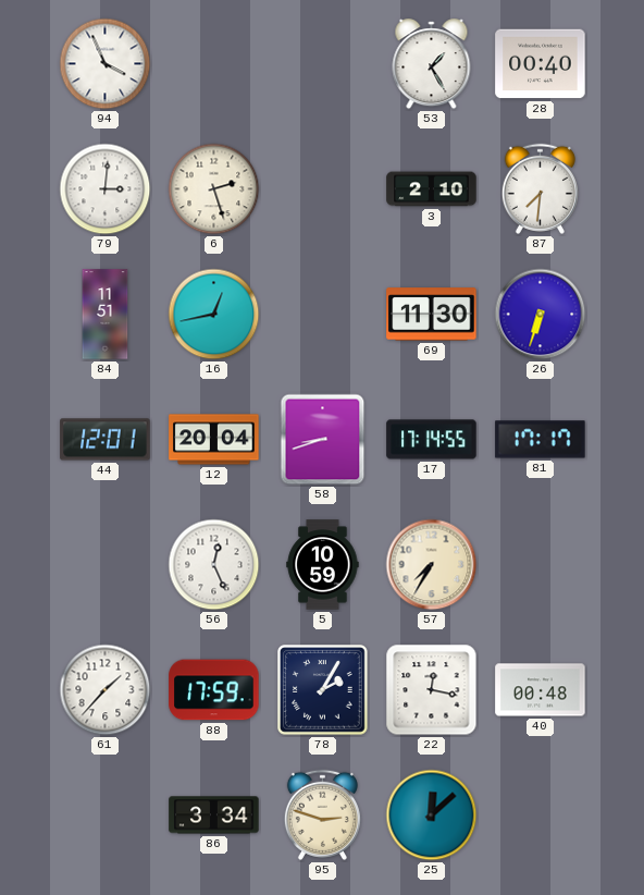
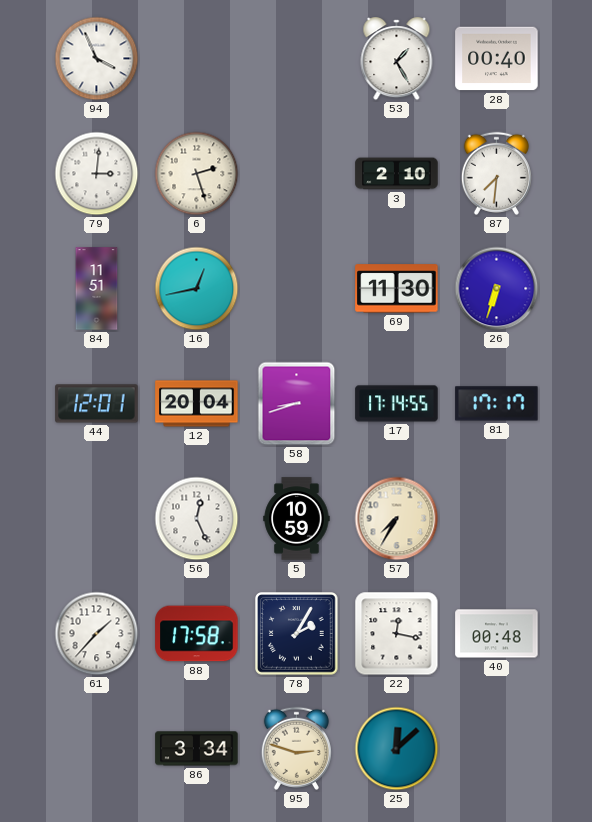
88: 17:59 -> 17:58 (197, 634)
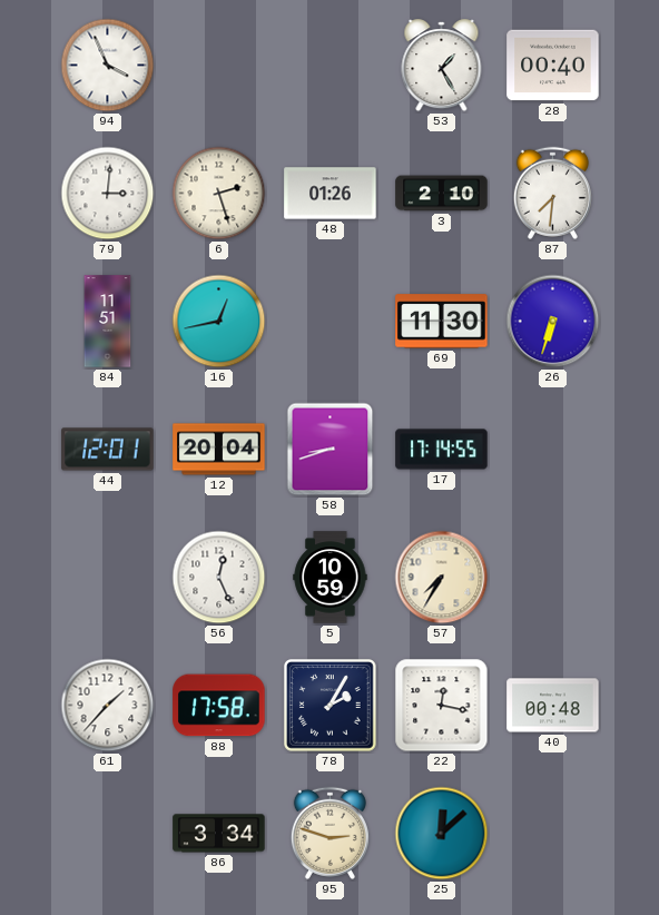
48: none -> 01:26 (331, 194)
81: 17:17 -> none (497, 404)
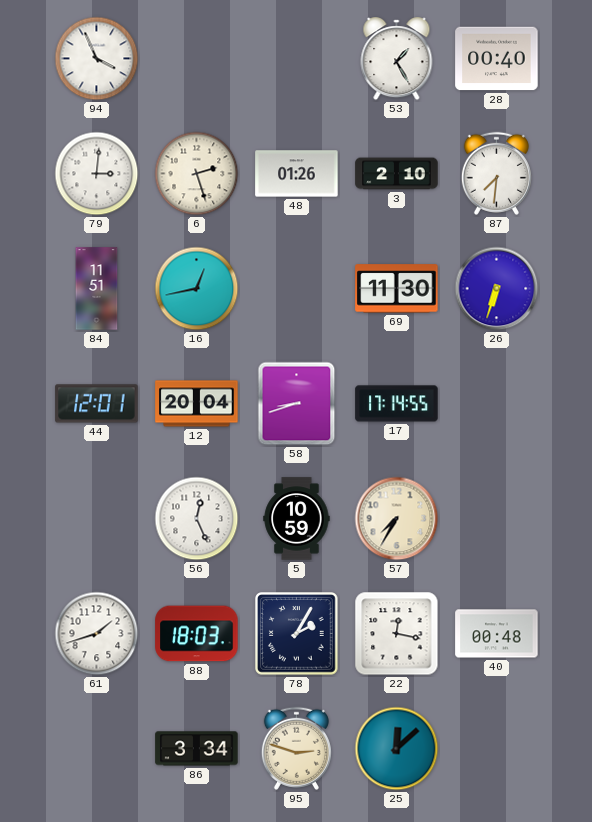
61: 1:37 -> 1:42 (97, 634)
88: 17:58 -> 18:03 (197, 634)
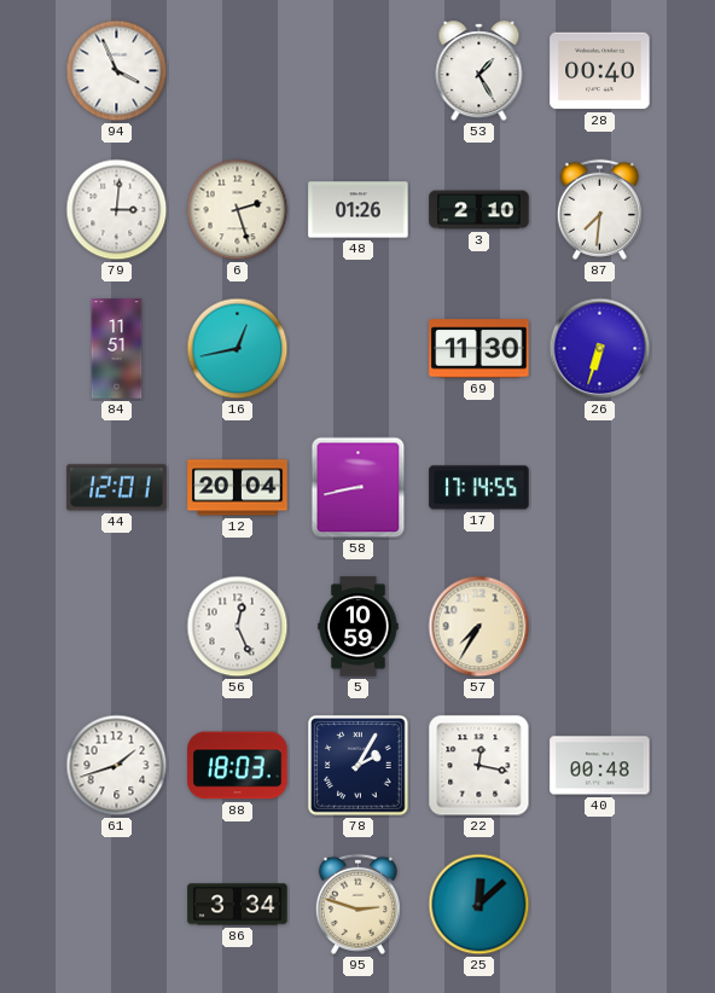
58: 8:42 -> 8:43 (359, 488)
